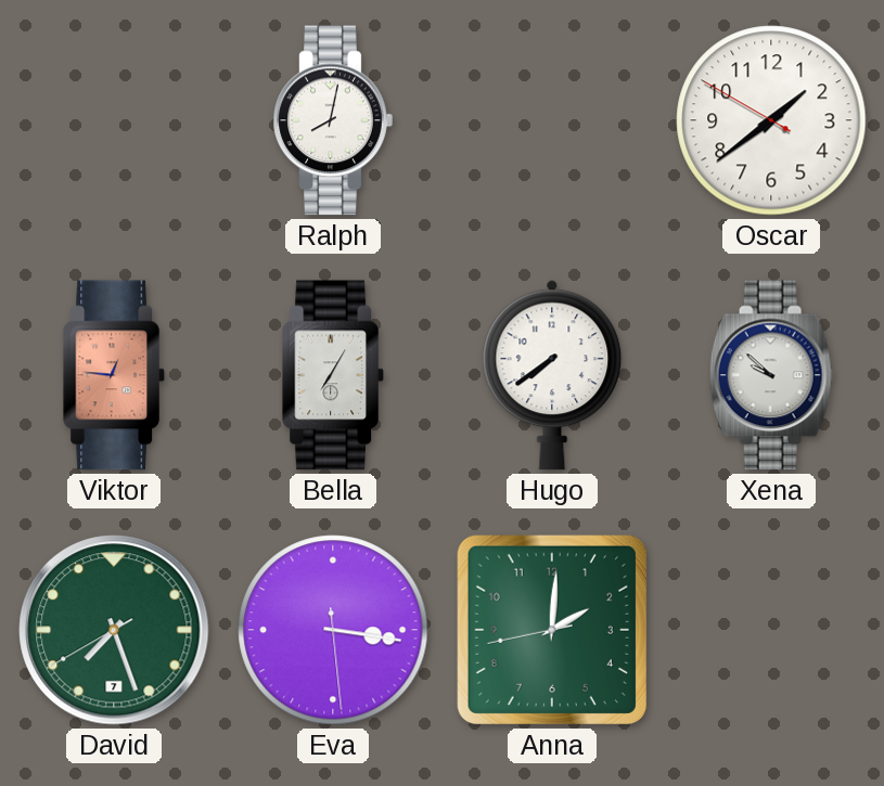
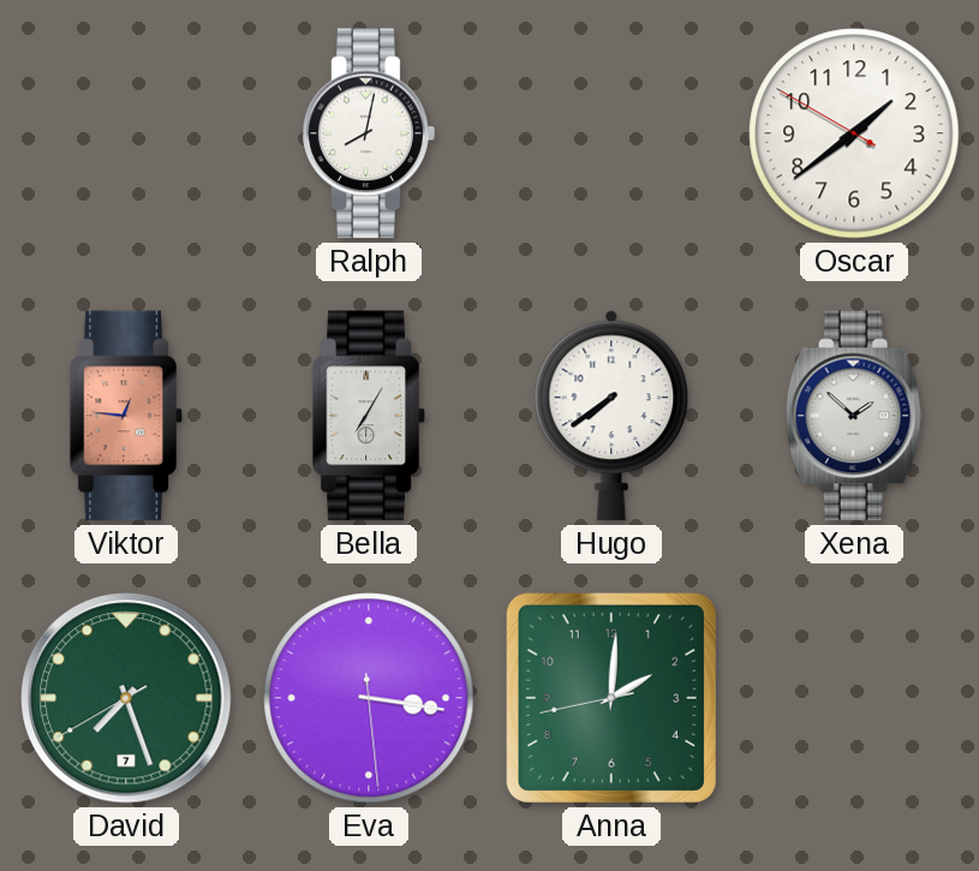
Xena: 9:52 -> 1:52 (854, 416)
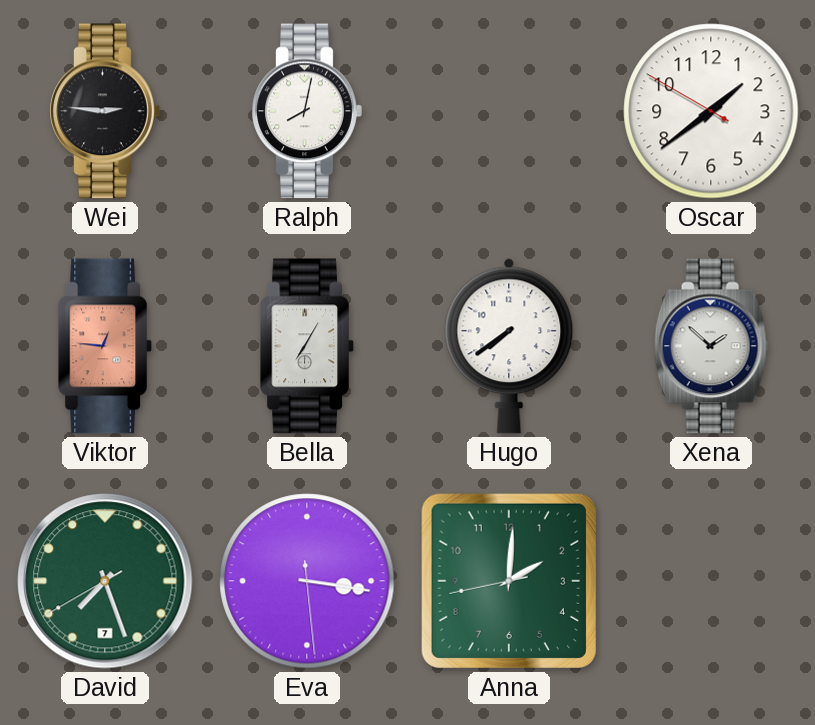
Wei: none -> 2:46 (105, 111)
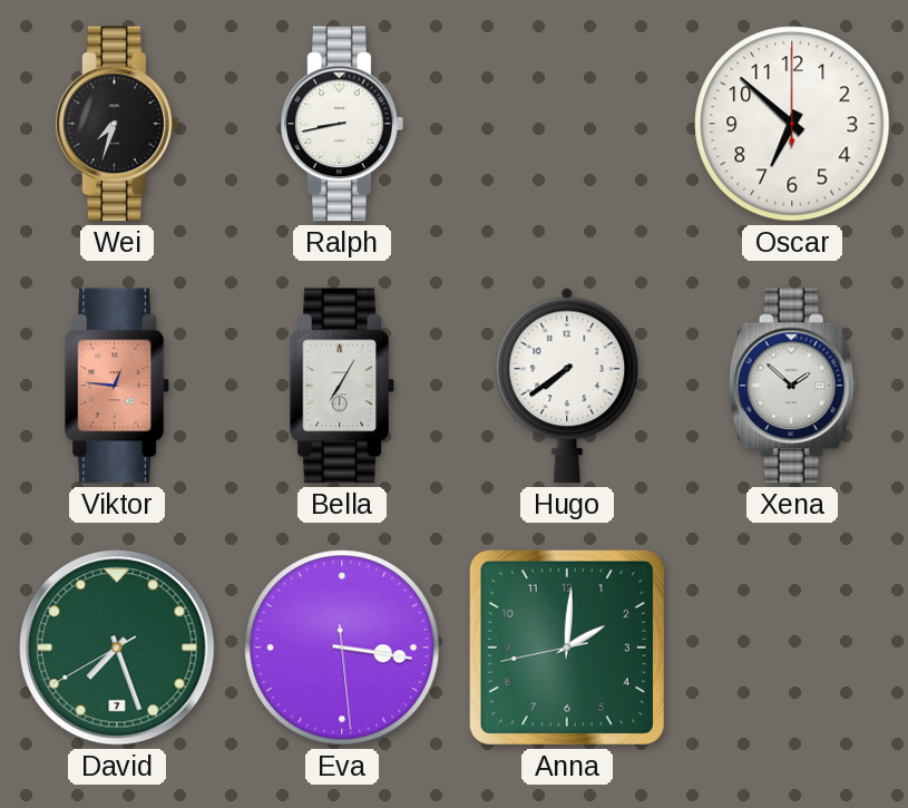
Wei: 2:46 -> 7:33 (117, 124)
Ralph: 8:02 -> 8:43 (342, 124)
Oscar: 1:38 -> 6:52 (792, 124)
